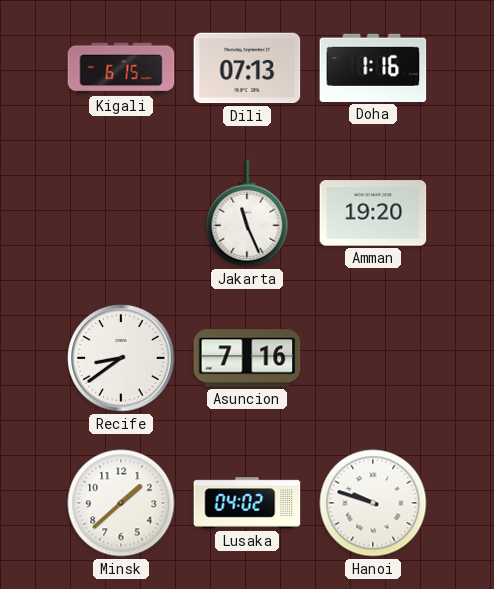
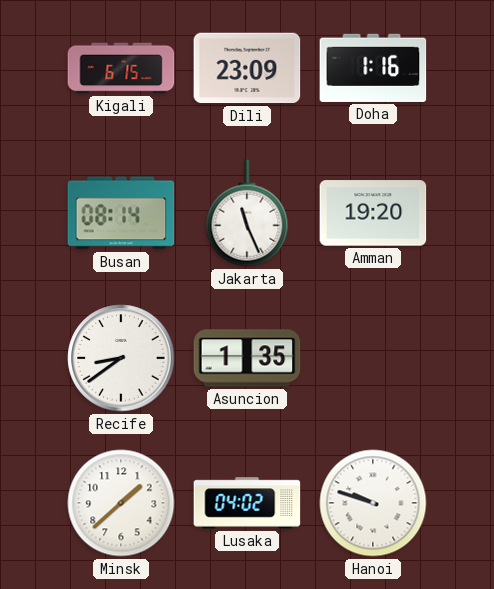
Dili: 07:13 -> 23:09 (247, 68)
Busan: none -> 08:14 (121, 213)
Asuncion: 7:16 -> 1:35 (247, 358)
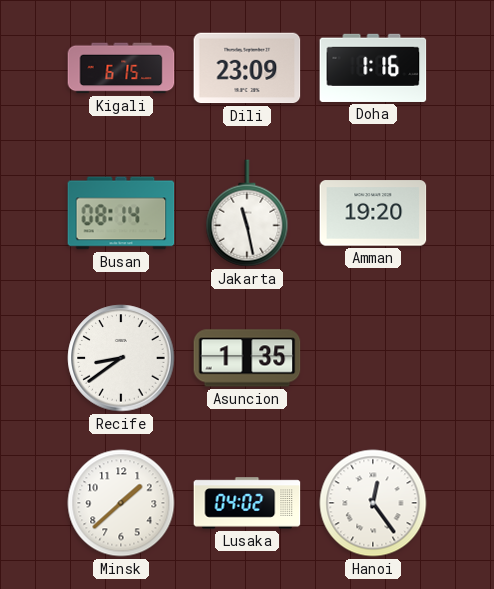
Jakarta: 11:26 -> 11:28 (247, 213)
Hanoi: 9:48 -> 12:24 (373, 503)
